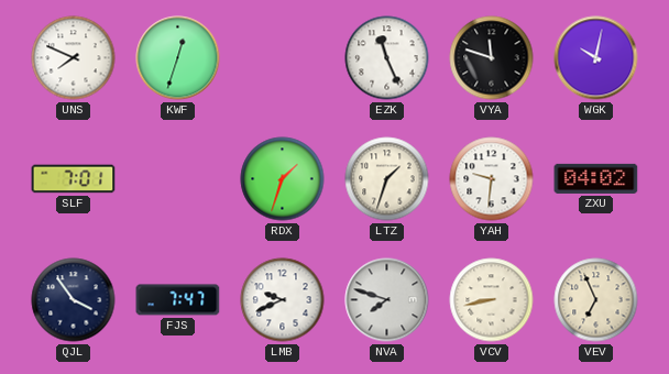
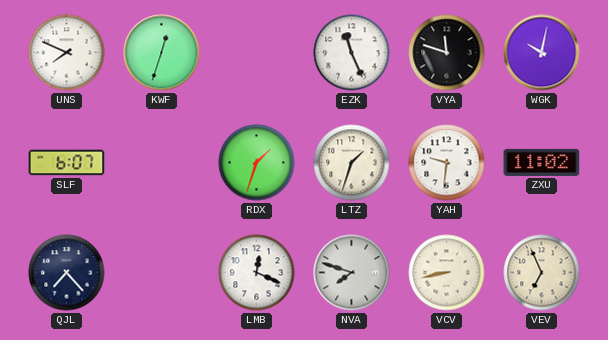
SLF: 7:01 -> 6:07 (67, 163)
ZXU: 04:02 -> 11:02 (542, 162)
QJL: 3:54 -> 7:23 (67, 273)
FJS: 7:47 -> none (178, 300)
LMB: 9:41 -> 12:19 (257, 273)
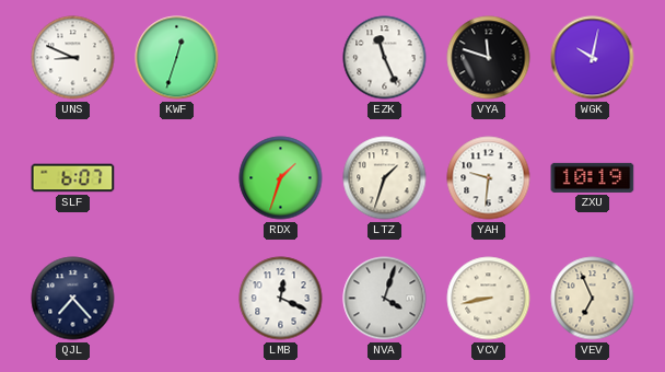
UNS: 7:49 -> 8:49 (73, 58)
ZXU: 11:02 -> 10:19 (593, 177)
NVA: 7:48 -> 4:03 (385, 299)
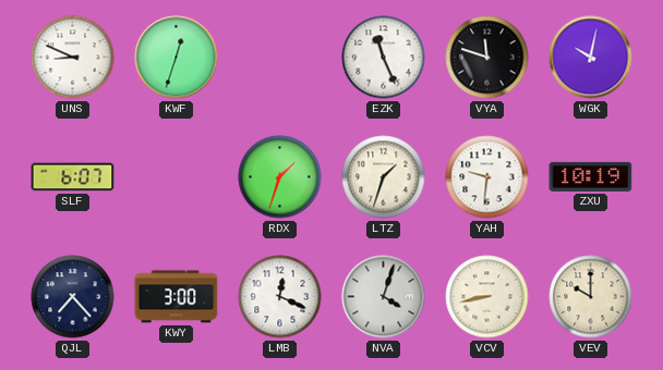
KWY: none -> 3:00 (177, 297)
VEV: 6:56 -> 10:00 (591, 297)
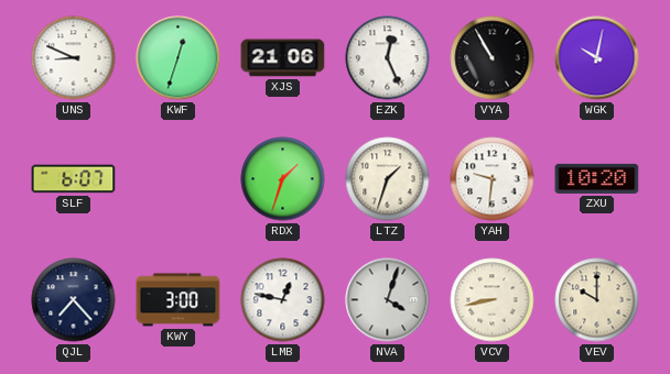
XJS: none -> 21:06 (283, 58)
EZK: 11:26 -> 12:26 (388, 58)
VYA: 11:48 -> 10:55 (493, 58)
ZXU: 10:19 -> 10:20 (597, 178)
LMB: 12:19 -> 12:47 (283, 300)
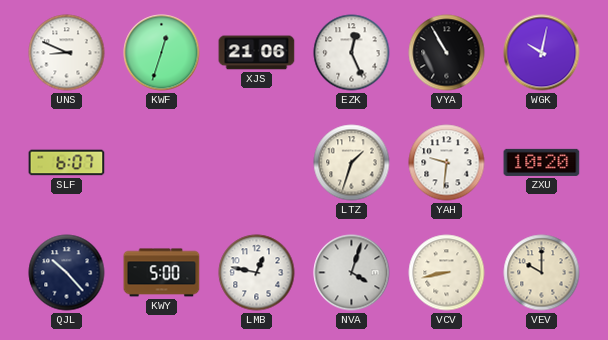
RDX: 1:33 -> none (283, 179)
QJL: 7:23 -> 10:23 (67, 273)
KWY: 3:00 -> 5:00 (162, 273)
